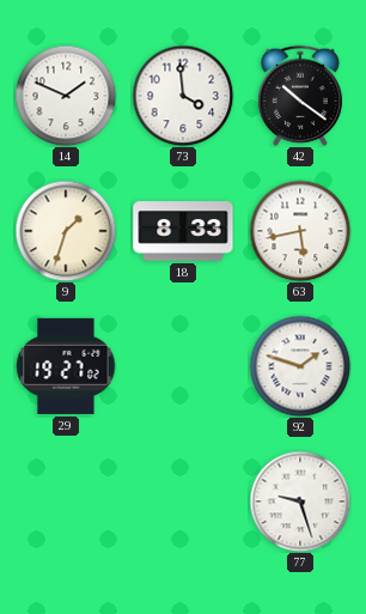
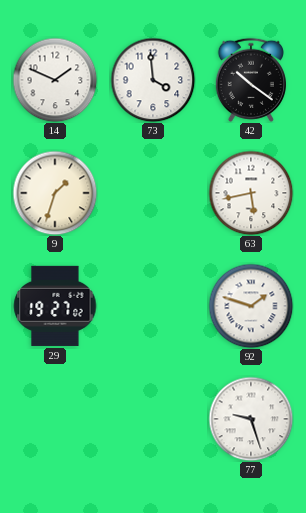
18: 8:33 -> none (183, 231)
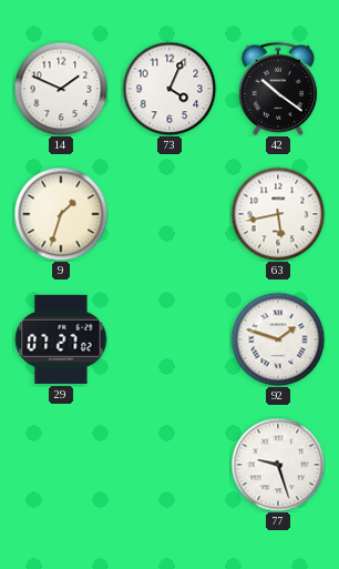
73: 3:59 -> 4:04 (169, 89)
29: 19:27 -> 07:27 (61, 339)
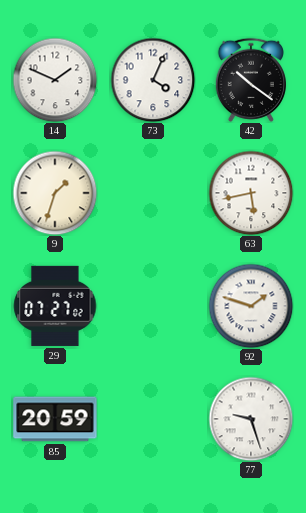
85: none -> 20:59 (55, 419)
